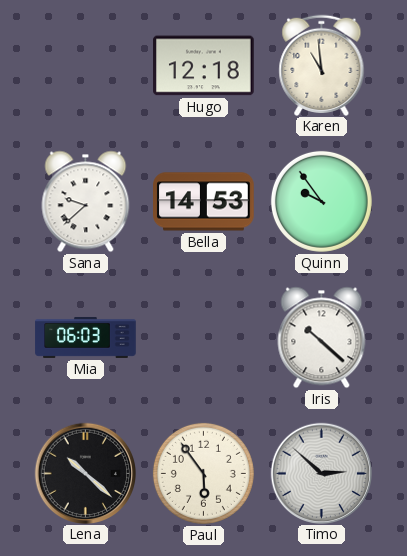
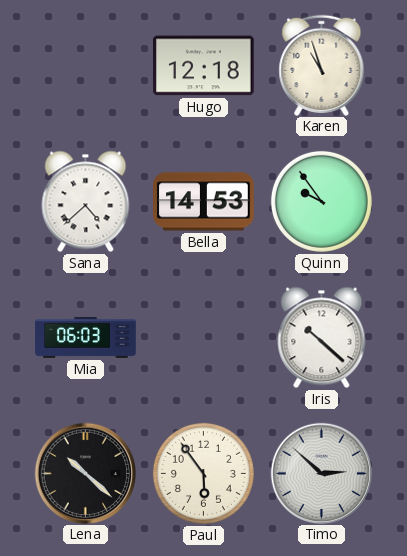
Karen: 10:59 -> 10:57 (322, 65)
Sana: 9:38 -> 4:38 (86, 202)
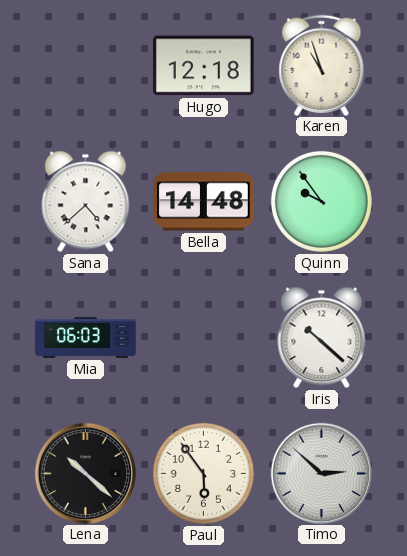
Bella: 14:53 -> 14:48 (204, 202)
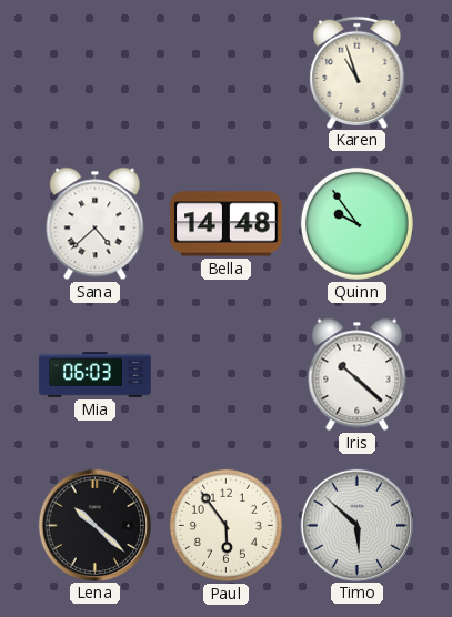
Hugo: 12:18 -> none (204, 66)
Timo: 2:52 -> 5:52 (356, 525)
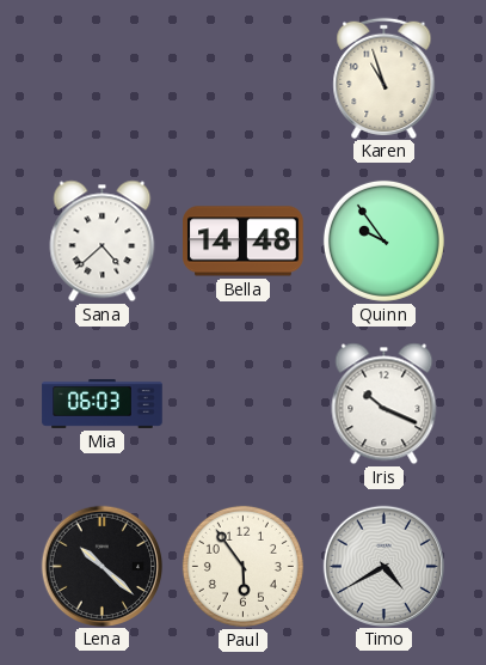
Iris: 10:22 -> 10:19 (385, 404)
Timo: 5:52 -> 4:40 (383, 566)
